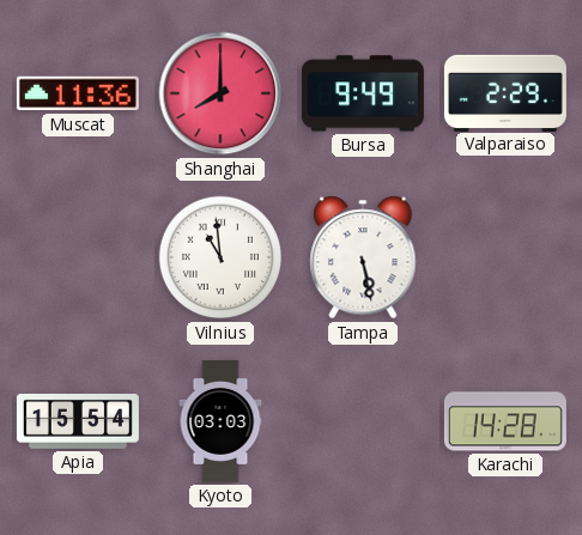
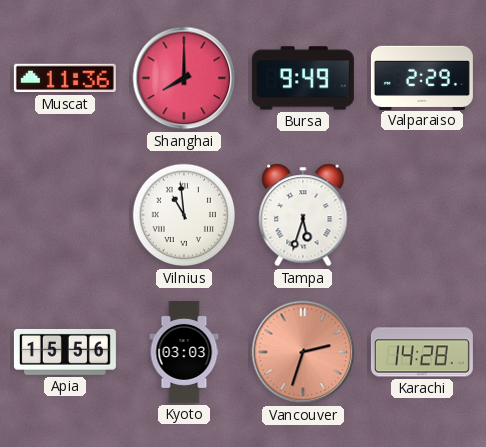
Tampa: 5:28 -> 5:33 (303, 215)
Apia: 15:54 -> 15:56 (65, 352)
Vancouver: none -> 2:33 (303, 352)
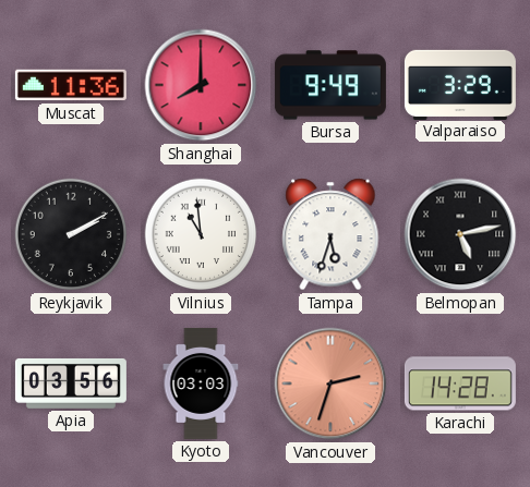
Valparaiso: 2:29 -> 3:29 (460, 84)
Reykjavik: none -> 2:10 (71, 234)
Belmopan: none -> 5:13 (460, 234)
Apia: 15:56 -> 03:56 (71, 383)
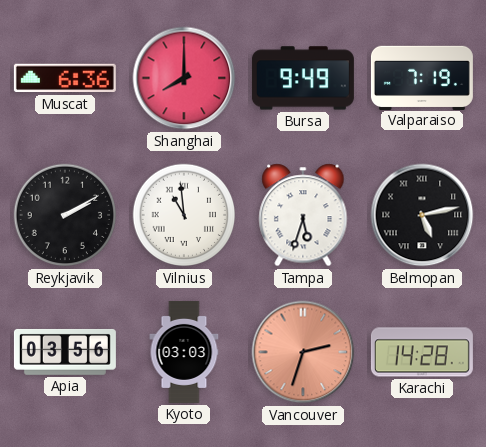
Muscat: 11:36 -> 6:36 (65, 78)
Valparaiso: 3:29 -> 7:19 (422, 77)
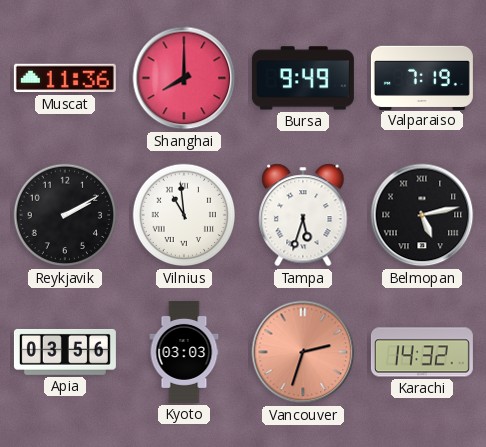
Muscat: 6:36 -> 11:36 (65, 78)
Karachi: 14:28 -> 14:32 (422, 352)
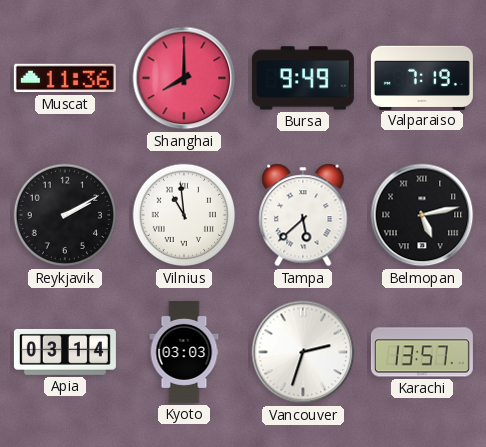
Tampa: 5:33 -> 5:38 (303, 215)
Apia: 03:56 -> 03:14 (65, 352)
Vancouver dial: salmon -> white (303, 352)
Karachi: 14:32 -> 13:57 (422, 352)
